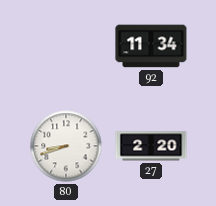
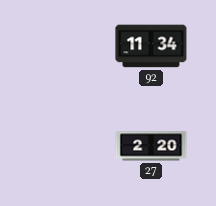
80: 8:42 -> none (66, 146)
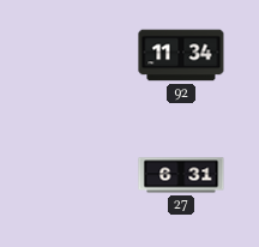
27: 2:20 -> 6:31 (181, 175)
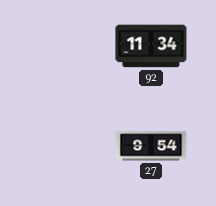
27: 6:31 -> 9:54 (151, 146)
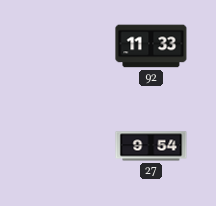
92: 11:34 -> 11:33 (151, 46)
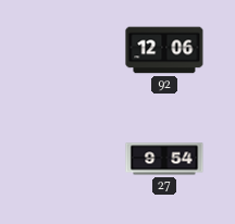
92: 11:33 -> 12:06 (164, 50)
